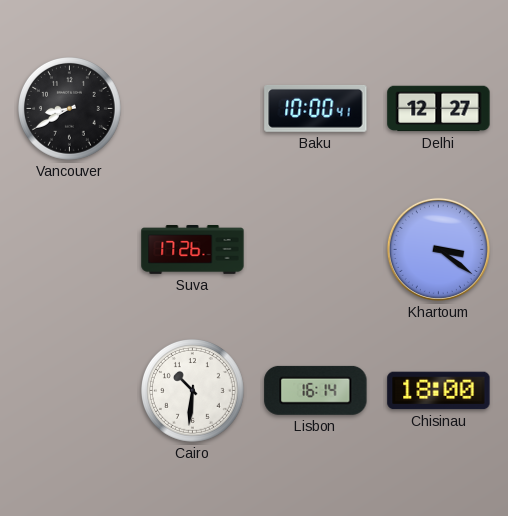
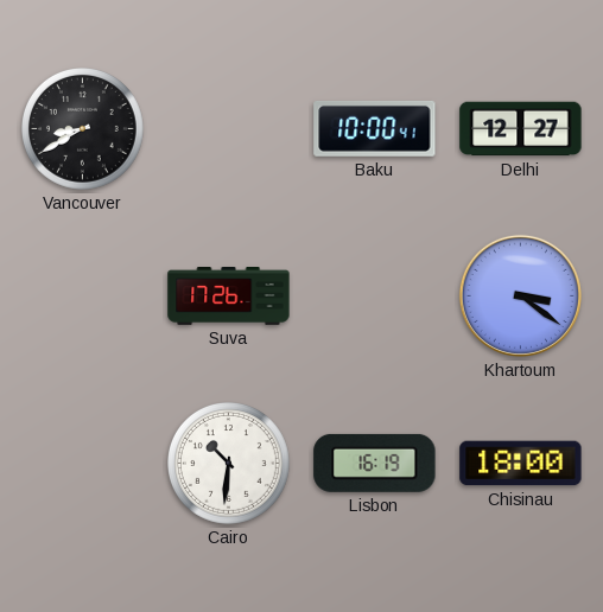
Lisbon: 16:14 -> 16:19 (375, 463)
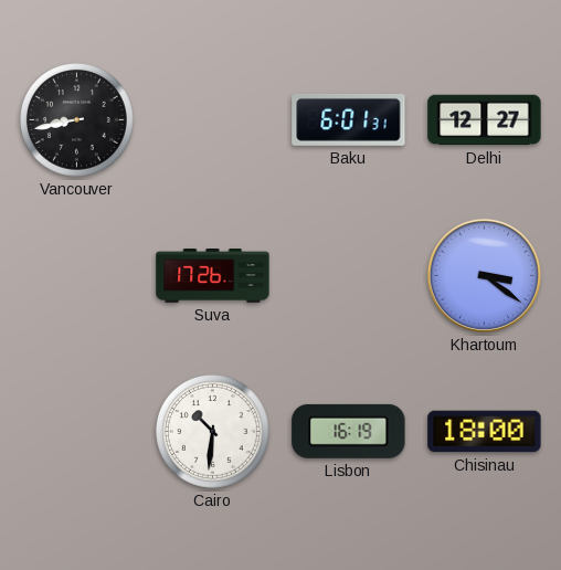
Vancouver: 8:40 -> 8:43 (77, 120)
Baku: 10:00 -> 6:01 (349, 119)
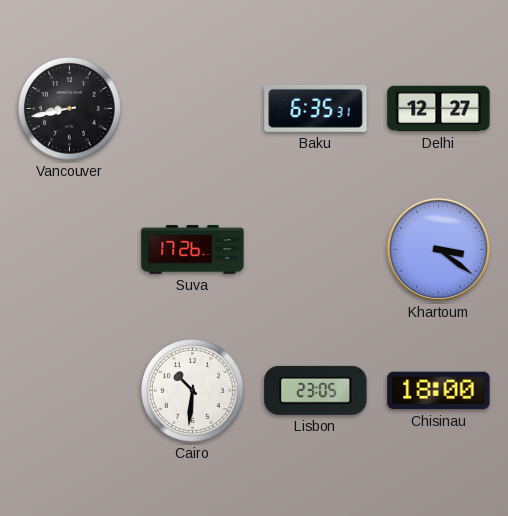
Baku: 6:01 -> 6:35 (316, 108)
Lisbon: 16:19 -> 23:05 (316, 390)
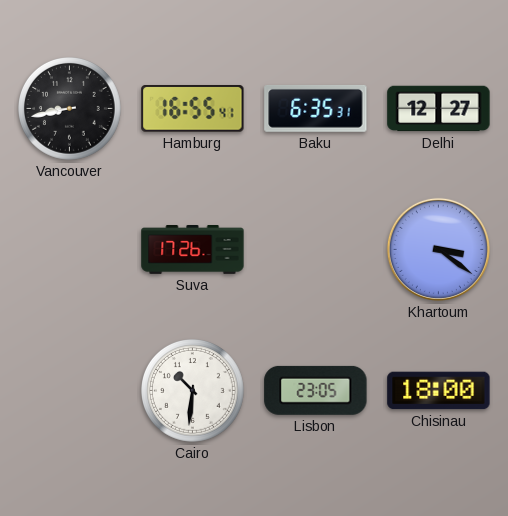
Hamburg: none -> 16:55 (193, 109)
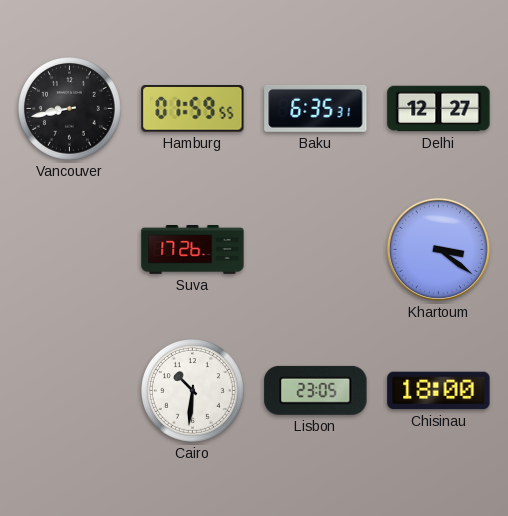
Hamburg: 16:55 -> 01:59 (193, 109)
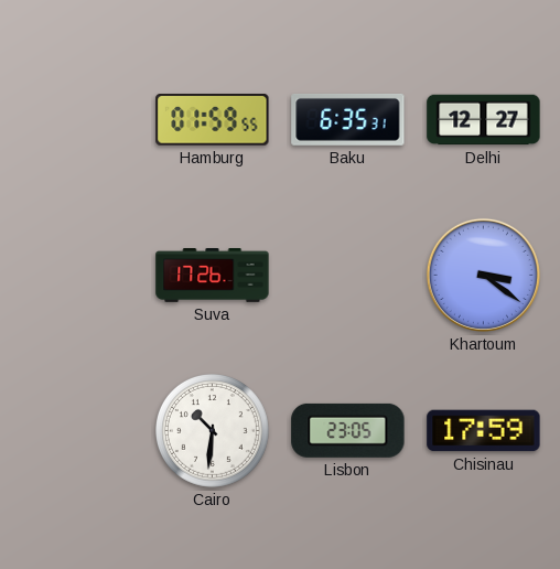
Vancouver: 8:43 -> none (70, 109)
Chisinau: 18:00 -> 17:59 (484, 431)
